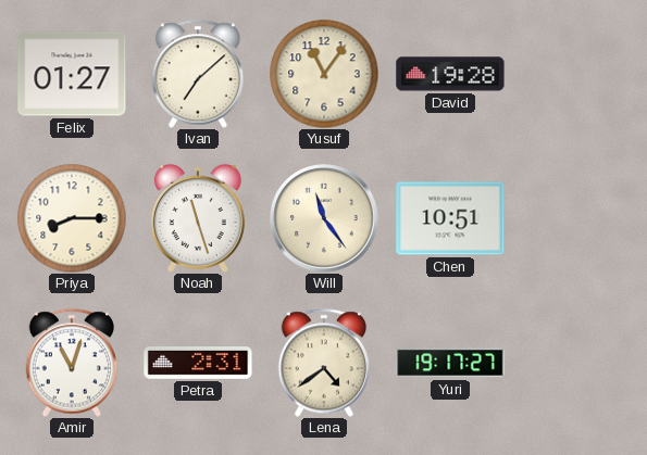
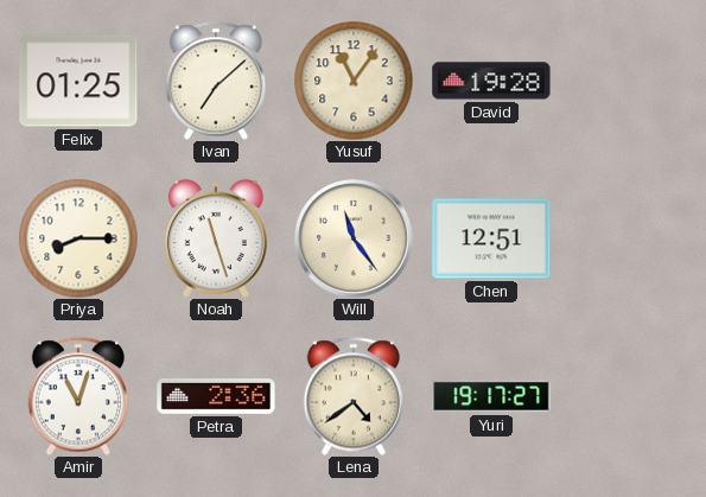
Felix: 01:27 -> 01:25 (78, 81)
Chen: 10:51 -> 12:51 (491, 238)
Petra: 2:31 -> 2:36 (216, 397)
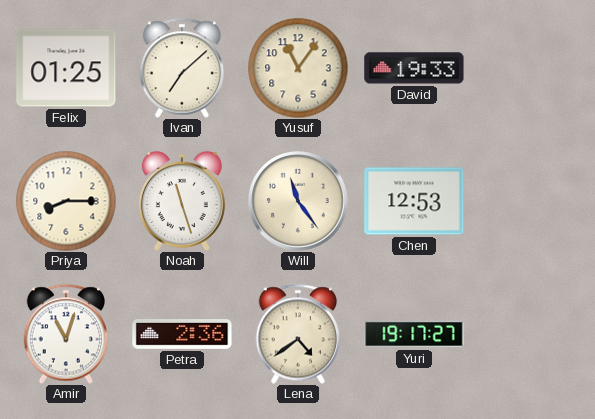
David: 19:28 -> 19:33 (414, 68)
Chen: 12:51 -> 12:53 (414, 201)
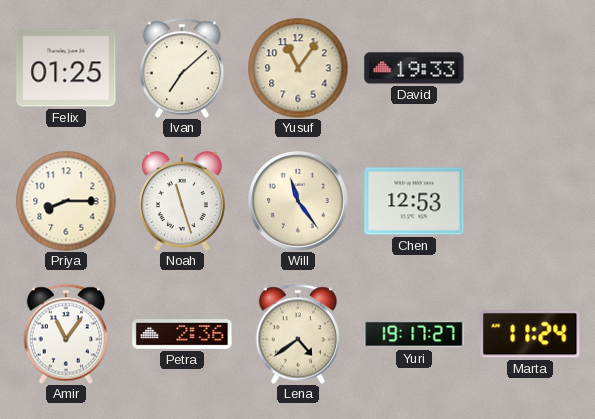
Amir: 11:03 -> 11:06 (66, 334)
Marta: none -> 11:24 (530, 334)
